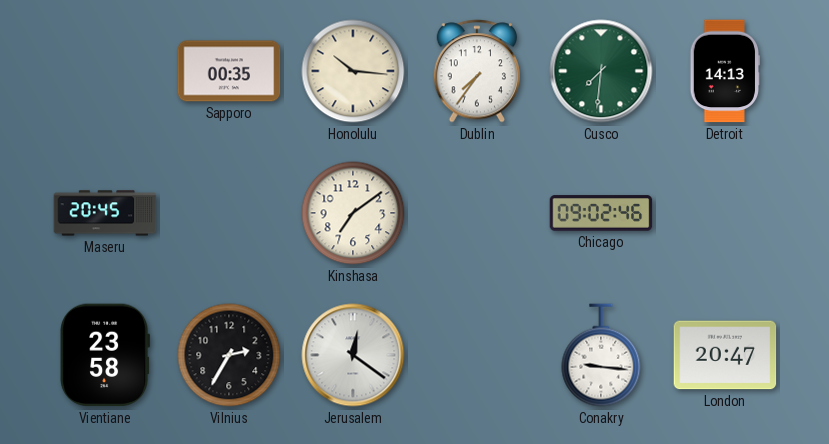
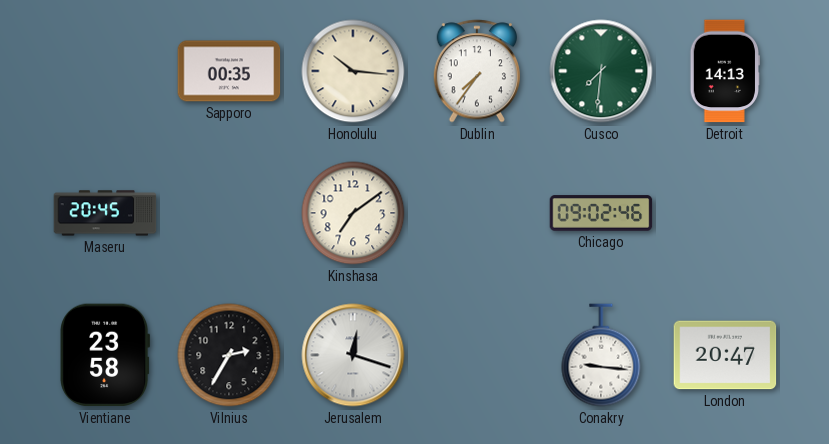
Jerusalem: 12:21 -> 12:18 (353, 355)
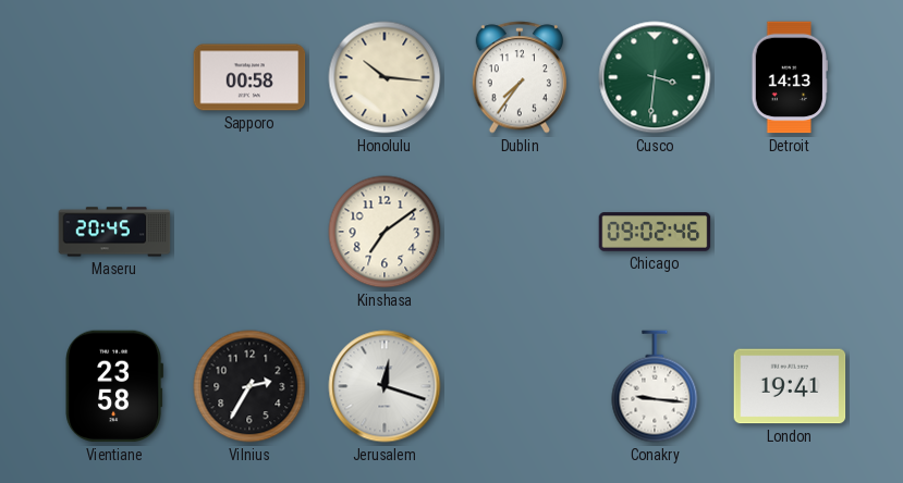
Sapporo: 00:35 -> 00:58 (249, 77)
Cusco: 7:31 -> 3:31 (655, 77)
London: 20:47 -> 19:41 (790, 386)
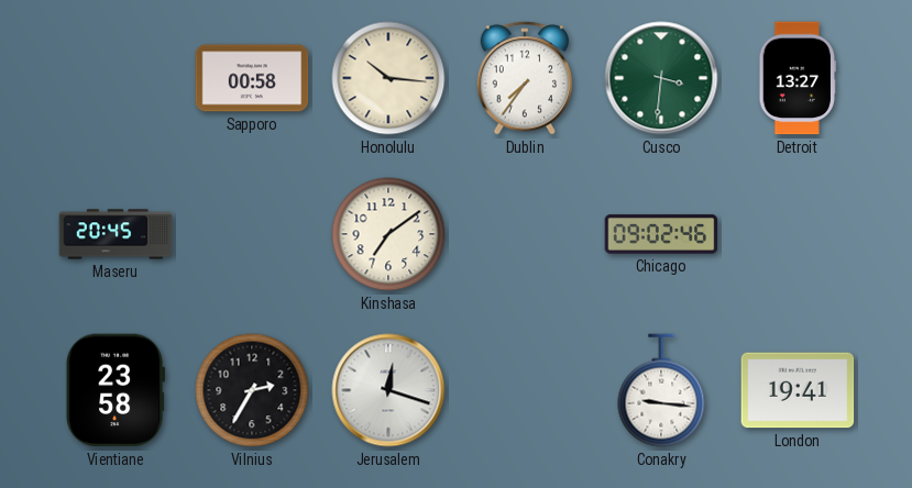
Detroit: 14:13 -> 13:27 (796, 78)
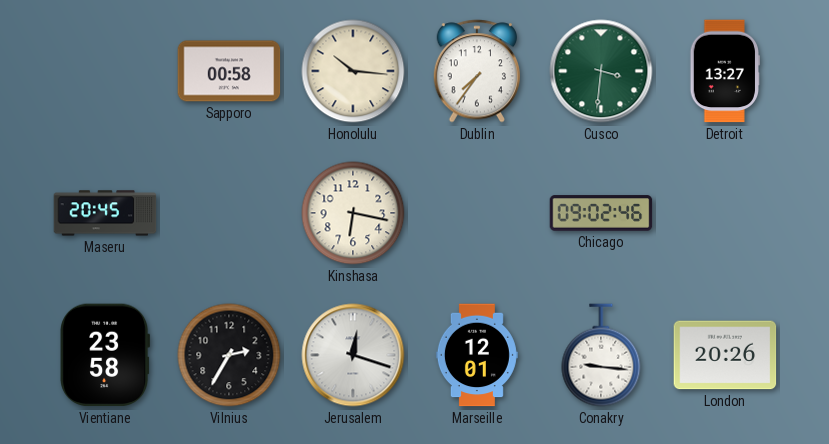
Kinshasa: 7:09 -> 6:17 (353, 213)
Marseille: none -> 12:01 (477, 355)
London: 19:41 -> 20:26 (725, 355)
